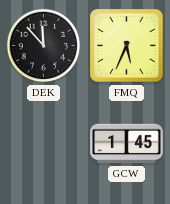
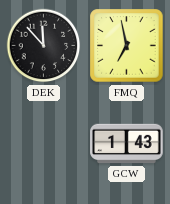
FMQ: 5:34 -> 6:58 (127, 46)
GCW: 1:45 -> 1:43 (127, 144)
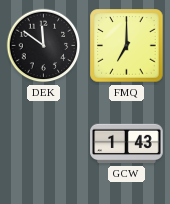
DEK: 11:53 -> 11:51 (44, 46)
FMQ: 6:58 -> 7:00 (127, 46)
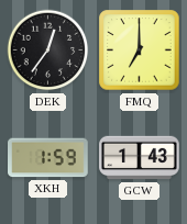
DEK: 11:51 -> 12:36 (48, 51)
XKH: none -> 1:59 (48, 158)
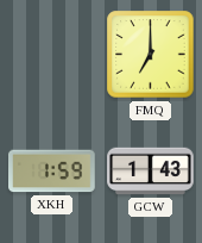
DEK: 12:36 -> none (48, 51)
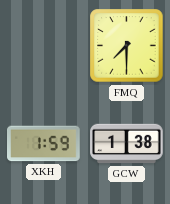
FMQ: 7:00 -> 7:30 (127, 46)
GCW: 1:43 -> 1:38 (127, 144)
